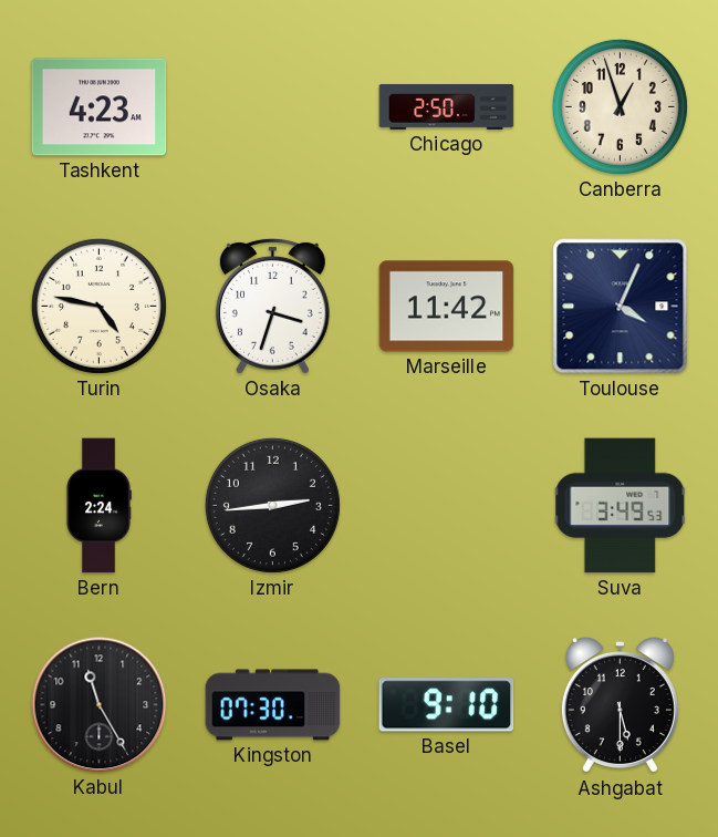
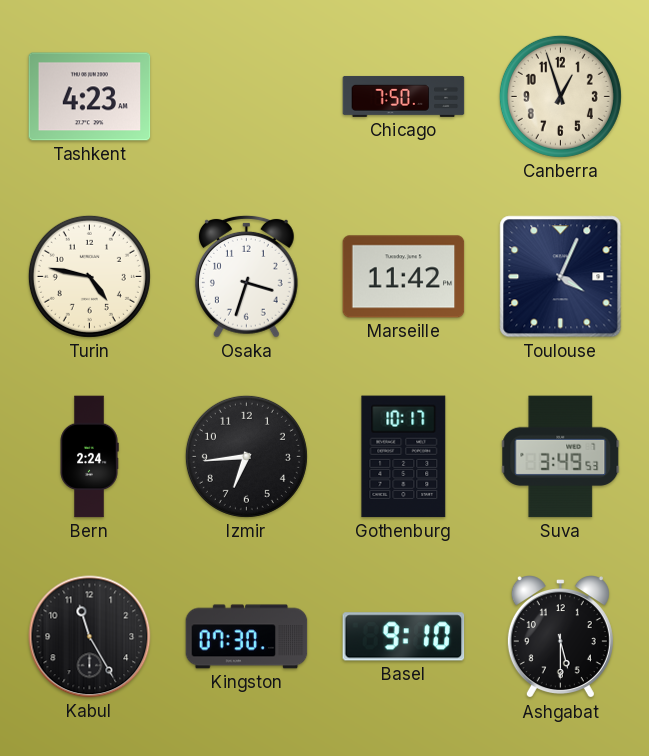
Chicago: 2:50 -> 7:50 (404, 96)
Izmir: 2:44 -> 6:44 (246, 456)
Gothenburg: none -> 10:17 (404, 457)
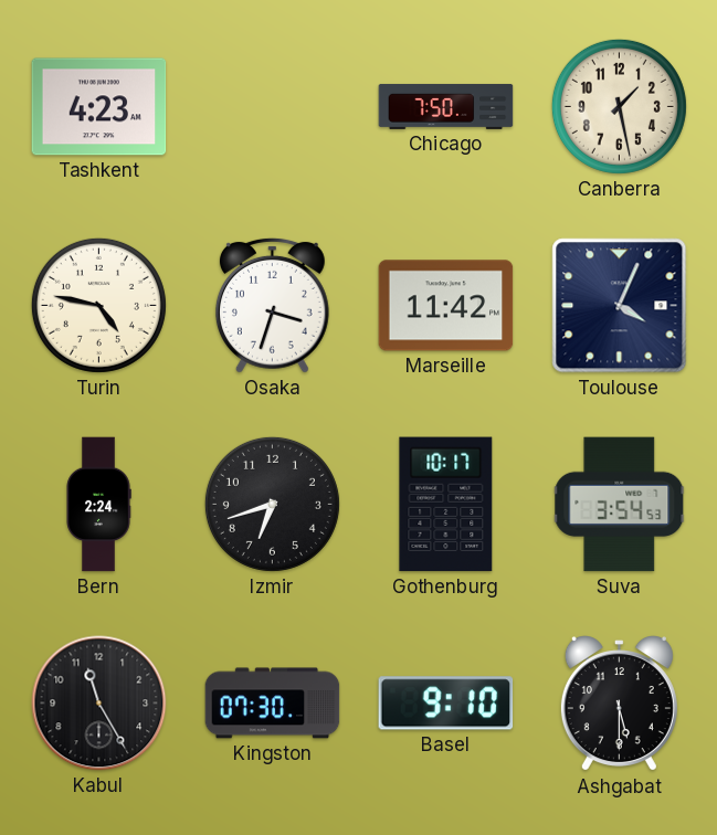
Canberra: 12:57 -> 1:28 (619, 106)
Izmir: 6:44 -> 6:42 (272, 504)
Suva: 3:49 -> 3:54 (620, 505)
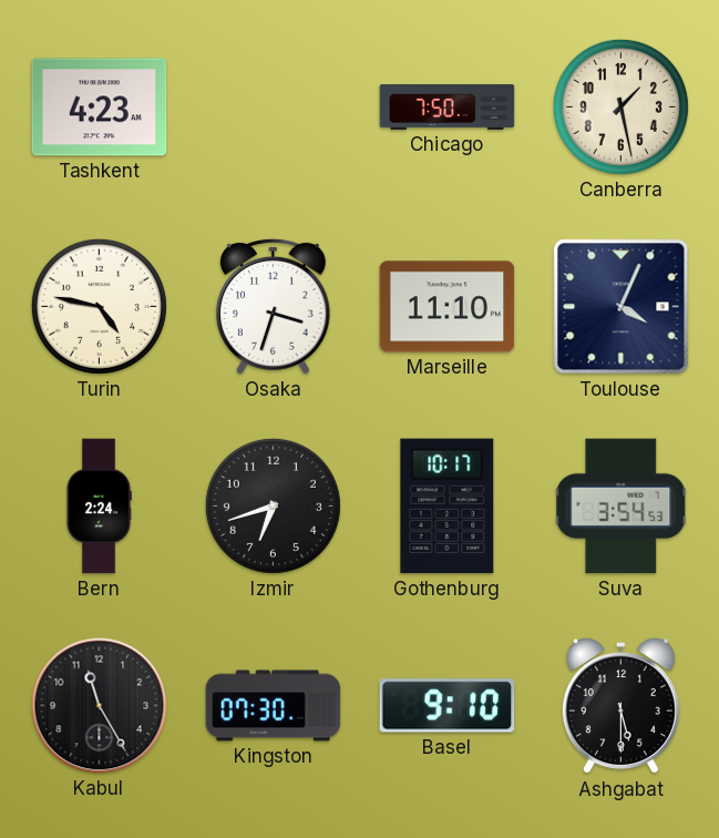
Marseille: 11:42 -> 11:10 (448, 307)
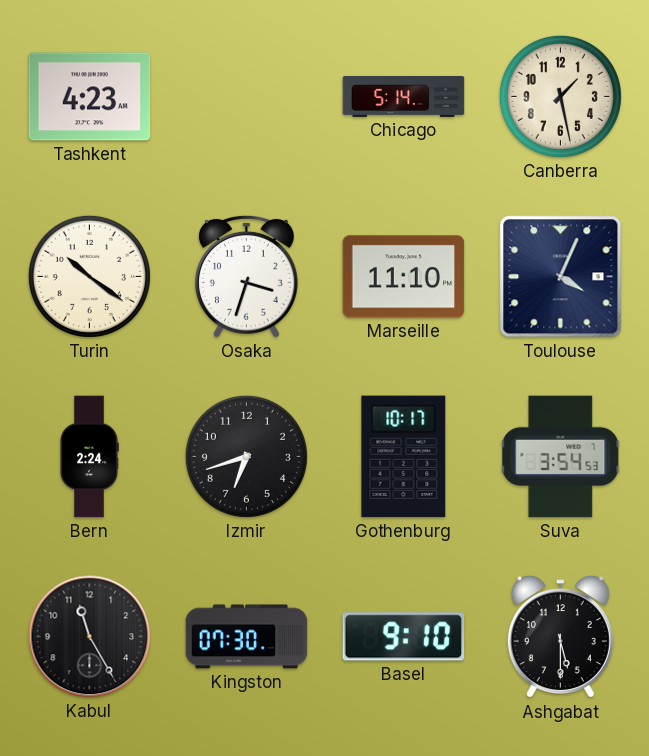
Chicago: 7:50 -> 5:14 (404, 96)
Turin: 4:47 -> 10:21 (89, 276)
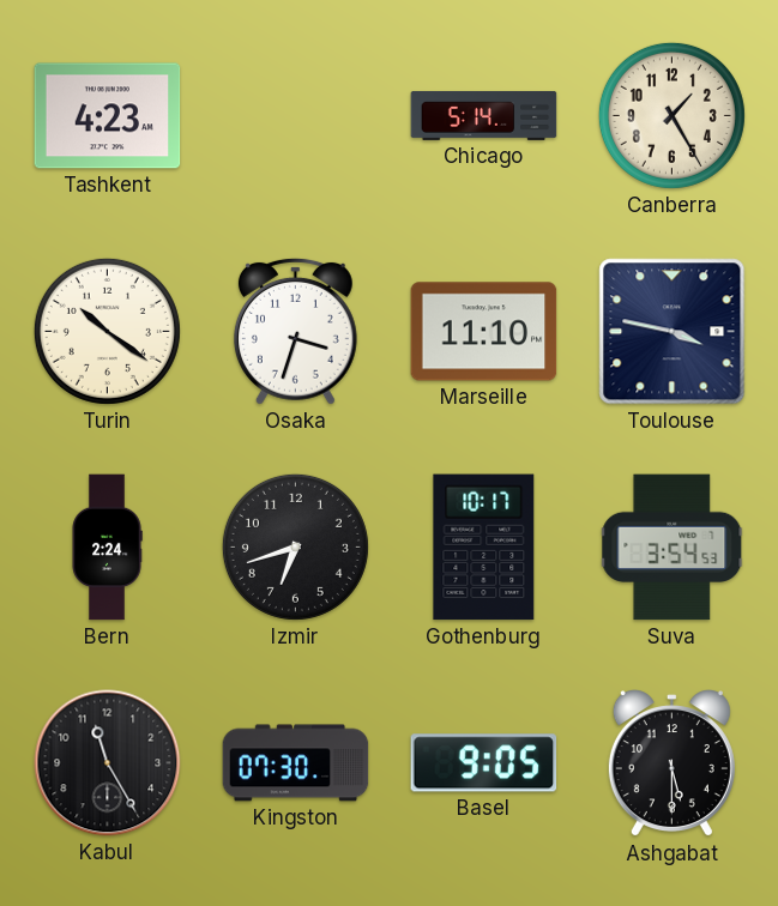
Canberra: 1:28 -> 1:25 (671, 115)
Toulouse: 4:04 -> 3:47 (673, 332)
Basel: 9:10 -> 9:05 (484, 763)
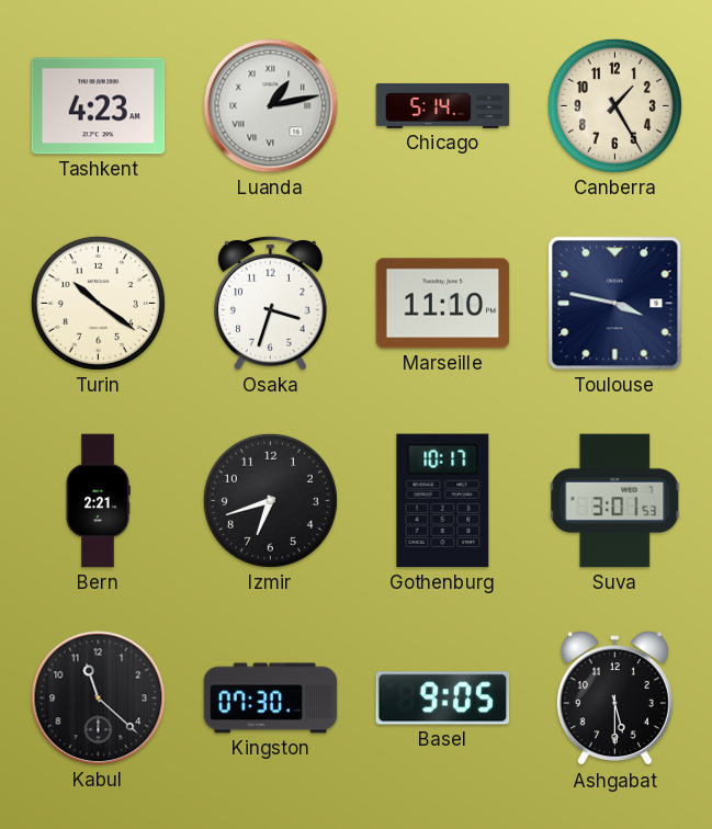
Luanda: none -> 1:13 (271, 106)
Bern: 2:24 -> 2:21 (98, 501)
Suva: 3:54 -> 3:01 (615, 501)
Kabul: 11:25 -> 11:22 (99, 699)
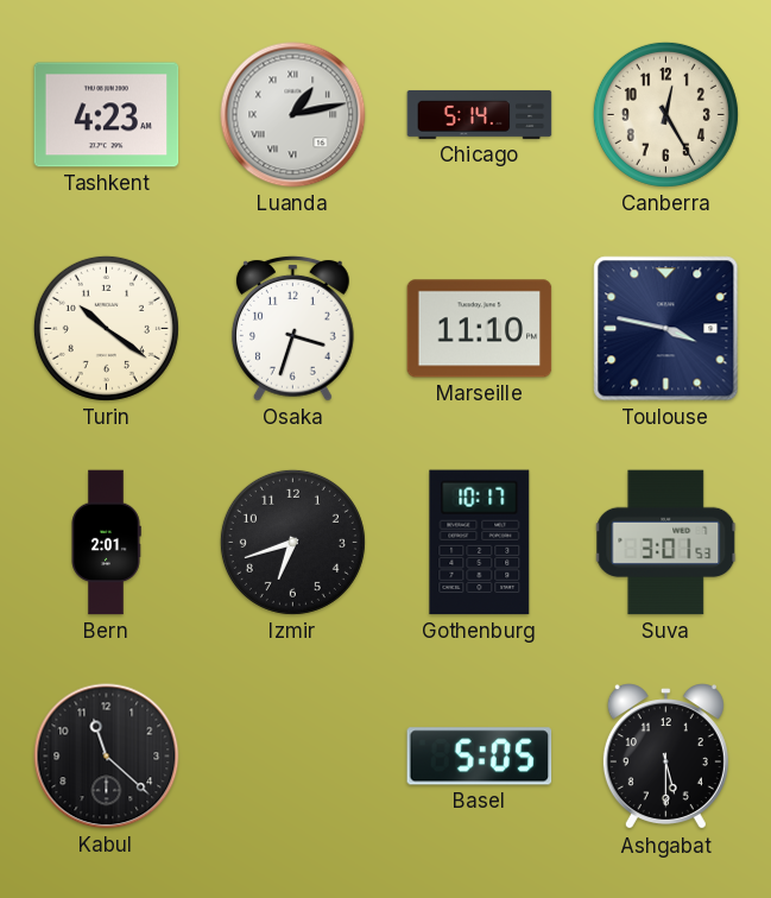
Canberra: 1:25 -> 12:25 (665, 114)
Bern: 2:21 -> 2:01 (106, 543)
Kingston: 07:30 -> none (271, 699)
Basel: 9:05 -> 5:05 (480, 757)
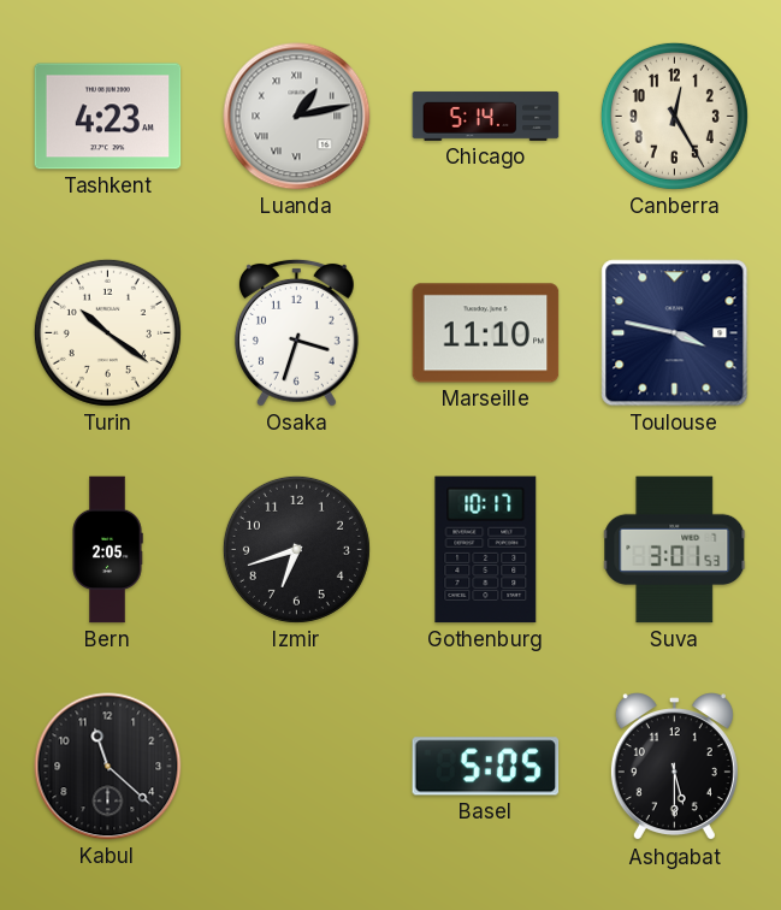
Bern: 2:01 -> 2:05 (107, 550)
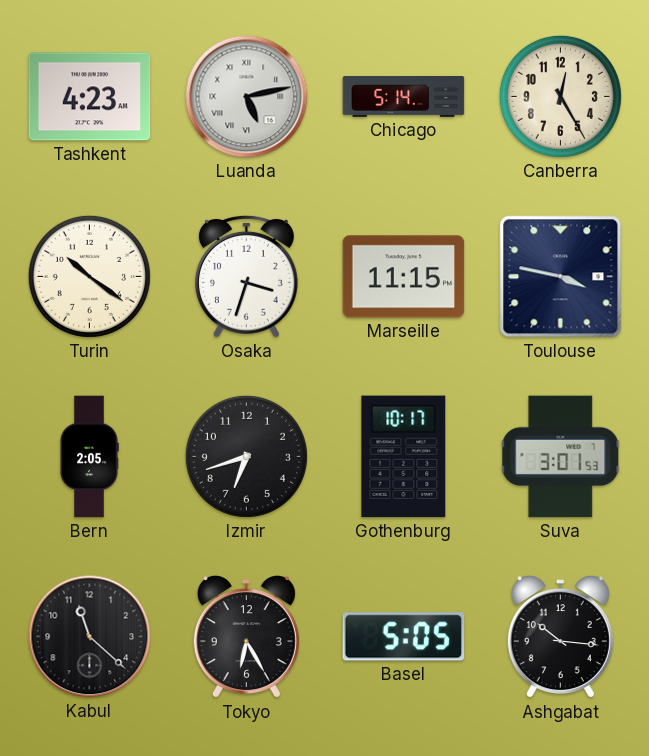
Luanda: 1:13 -> 5:13 (247, 97)
Marseille: 11:10 -> 11:15 (404, 277)
Tokyo: none -> 6:25 (246, 637)
Ashgabat: 5:30 -> 10:16 (560, 637)
